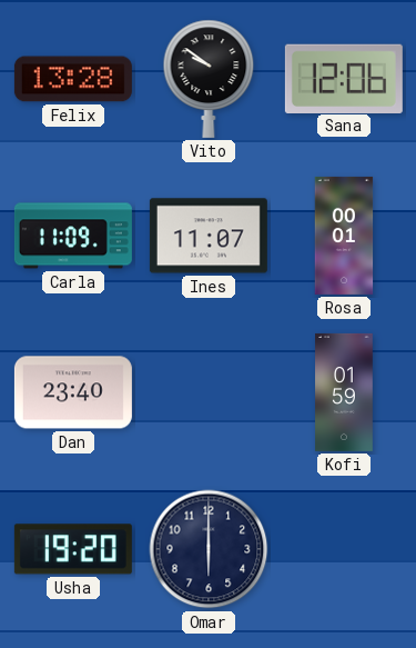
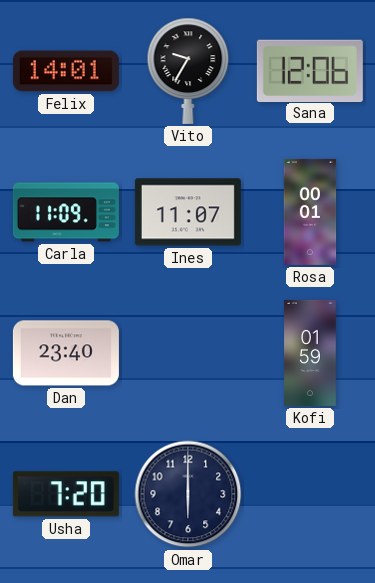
Felix: 13:28 -> 14:01 (66, 71)
Vito: 9:51 -> 9:35 (188, 71)
Usha: 19:20 -> 7:20 (66, 494)
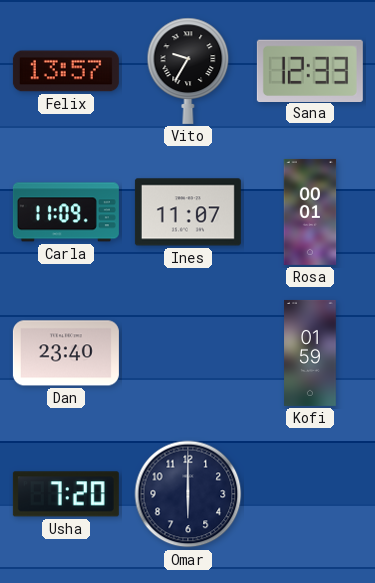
Felix: 14:01 -> 13:57 (66, 71)
Sana: 12:06 -> 12:33 (310, 70)
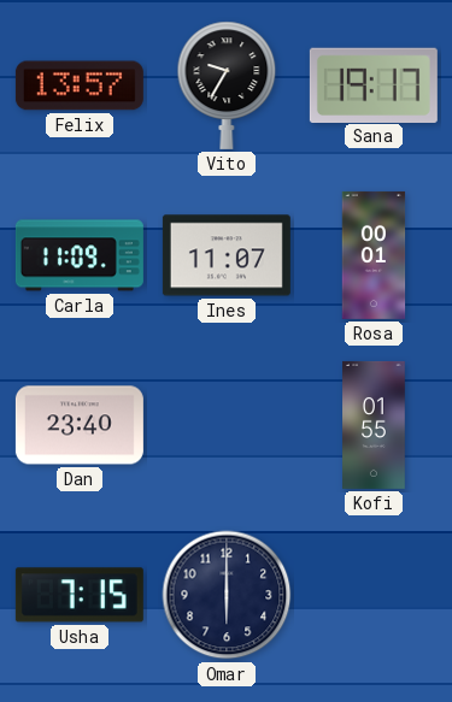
Sana: 12:33 -> 19:17 (374, 84)
Kofi: 01:59 -> 01:55 (374, 425)
Usha: 7:20 -> 7:15 (80, 595)
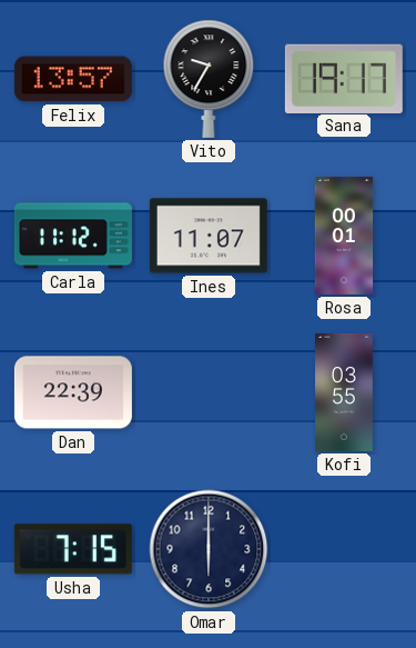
Carla: 11:09 -> 11:12 (73, 236)
Dan: 23:40 -> 22:39 (73, 392)
Kofi: 01:55 -> 03:55 (344, 392)
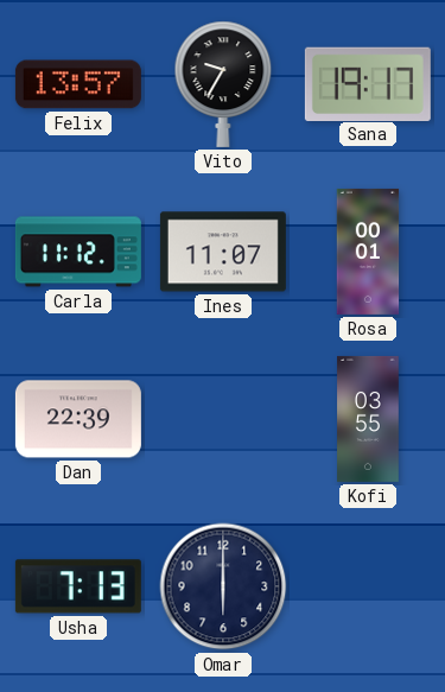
Usha: 7:15 -> 7:13 (78, 586)
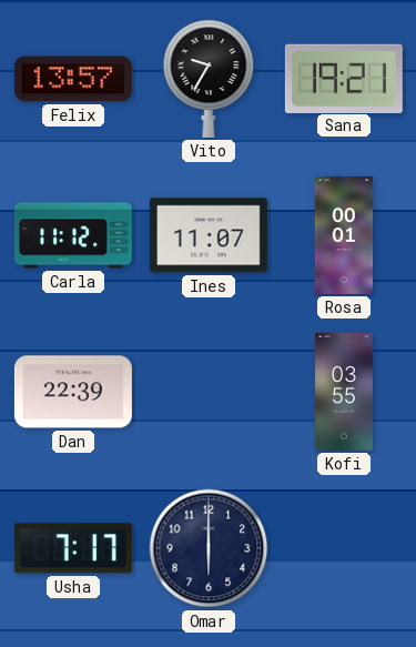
Sana: 19:17 -> 19:21 (344, 78)
Usha: 7:13 -> 7:17 (73, 548)
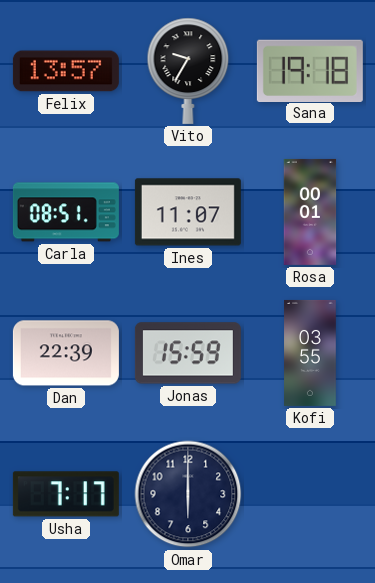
Sana: 19:21 -> 19:18 (310, 70)
Carla: 11:12 -> 08:51 (66, 212)
Jonas: none -> 15:59 (188, 353)
